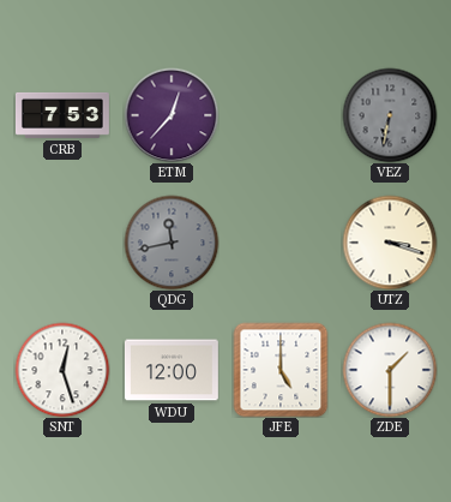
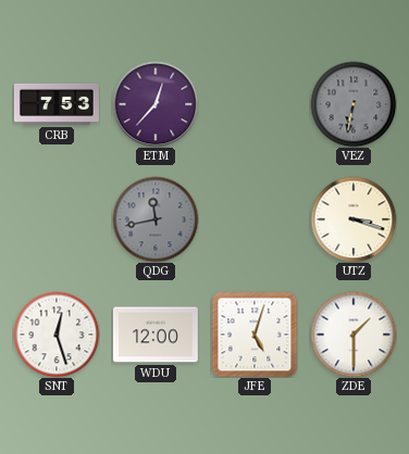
JFE: 5:00 -> 5:03 (255, 335)
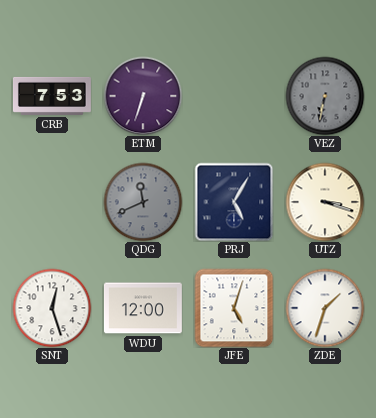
ETM: 12:37 -> 6:33 (143, 96)
QDG: 11:43 -> 11:41 (143, 202)
PRJ: none -> 5:05 (234, 202)
ZDE: 1:30 -> 1:33 (325, 308)
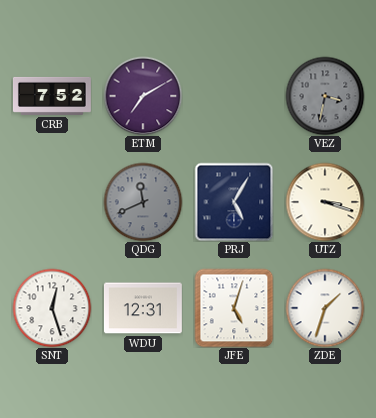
CRB: 7:53 -> 7:52 (52, 96)
ETM: 6:33 -> 7:10 (143, 96)
VEZ: 6:32 -> 3:32 (325, 96)
WDU: 12:00 -> 12:31 (143, 308)
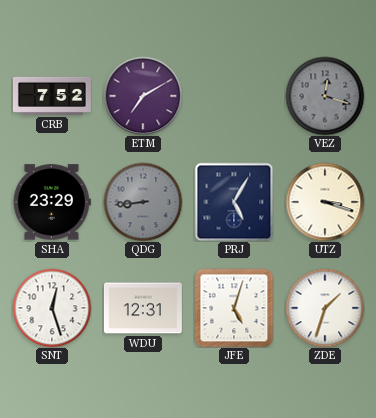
VEZ: 3:32 -> 12:18 (325, 96)
SHA: none -> 23:29 (52, 202)
QDG: 11:41 -> 8:44 (143, 202)
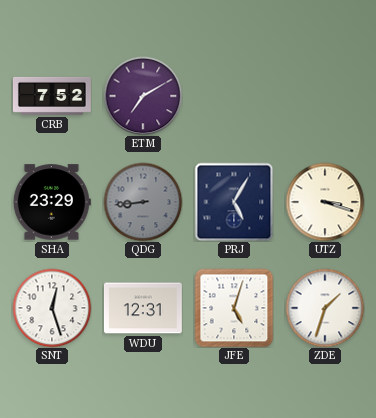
VEZ: 12:18 -> none (325, 96)
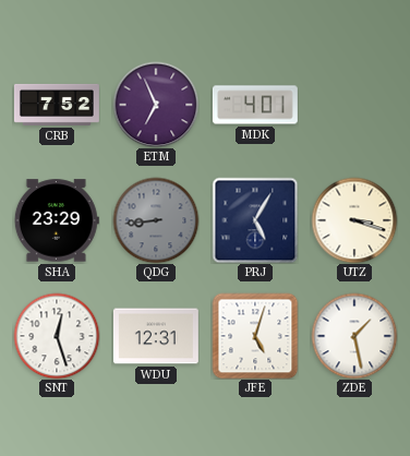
ETM: 7:10 -> 6:56 (156, 105)
MDK: none -> 4:01 (255, 105)
ZDE: 1:33 -> 1:28 (354, 336)
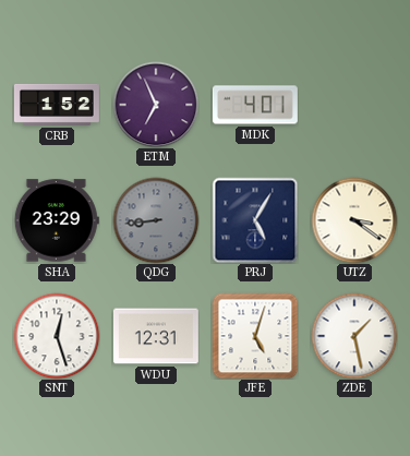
CRB: 7:52 -> 1:52 (57, 105)
UTZ: 3:18 -> 3:21 (354, 220)
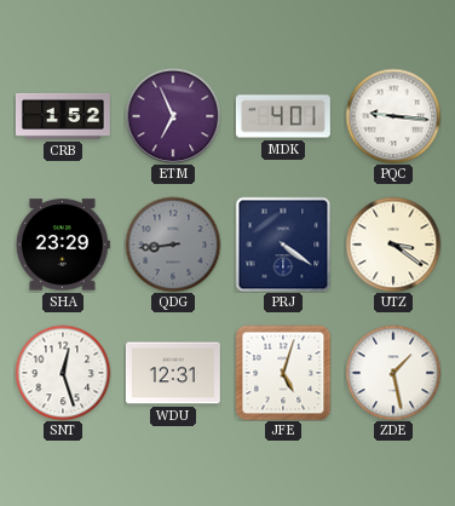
PQC: none -> 9:16 (393, 116)
PRJ: 5:05 -> 4:21 (283, 245)
